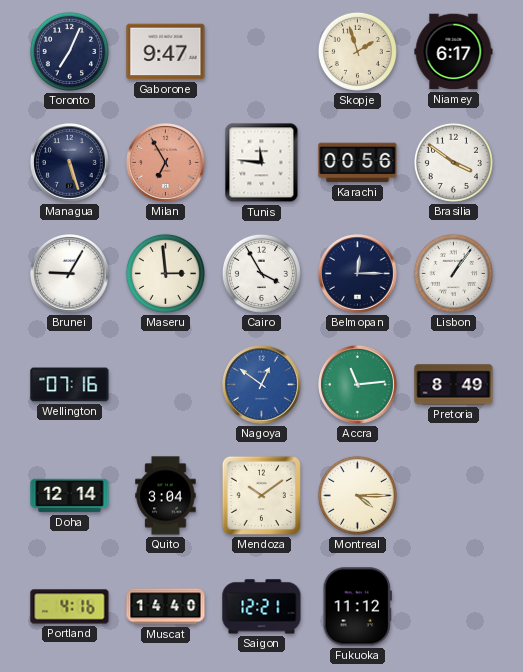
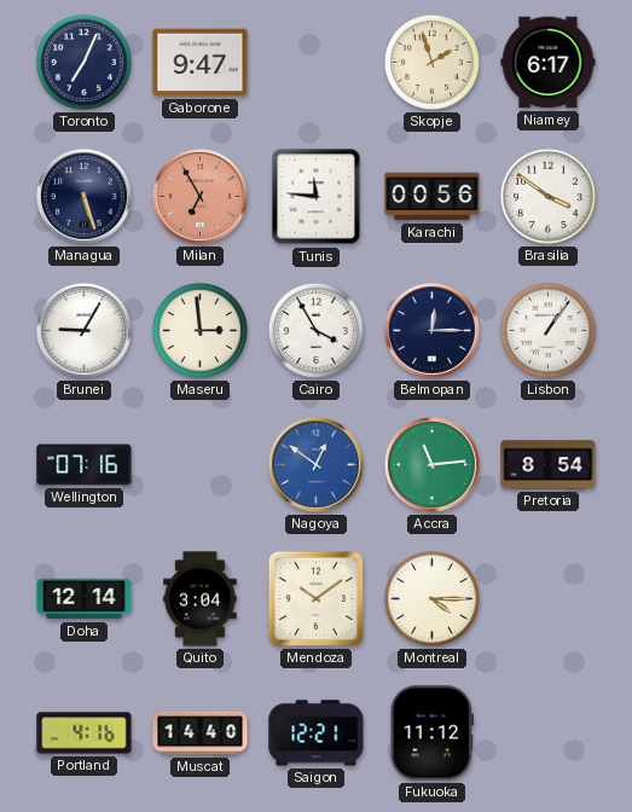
Pretoria: 8:49 -> 8:54 (549, 465)
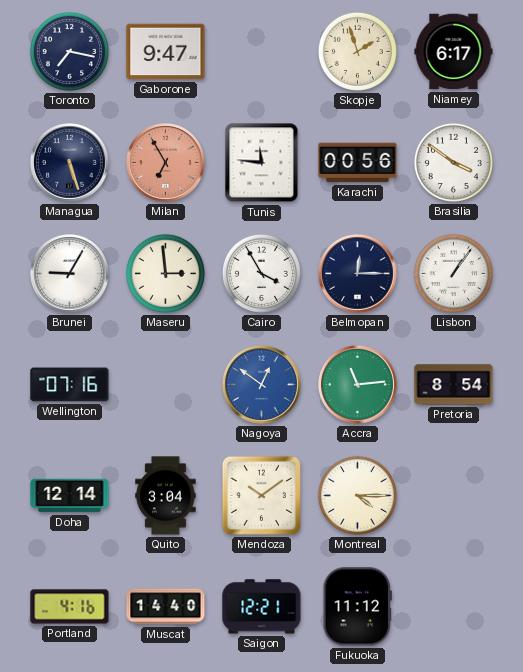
Toronto: 7:04 -> 7:17 (69, 51)
